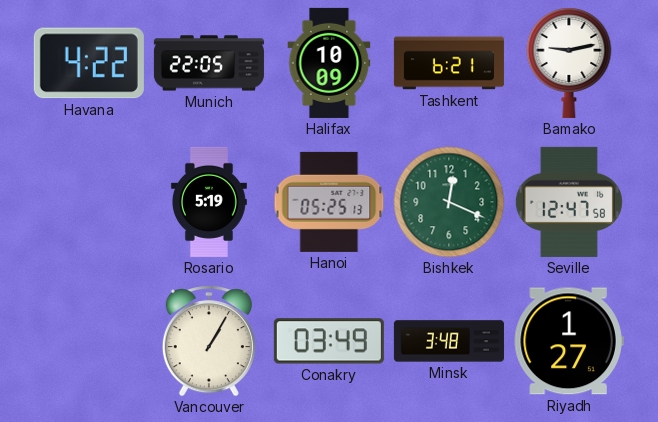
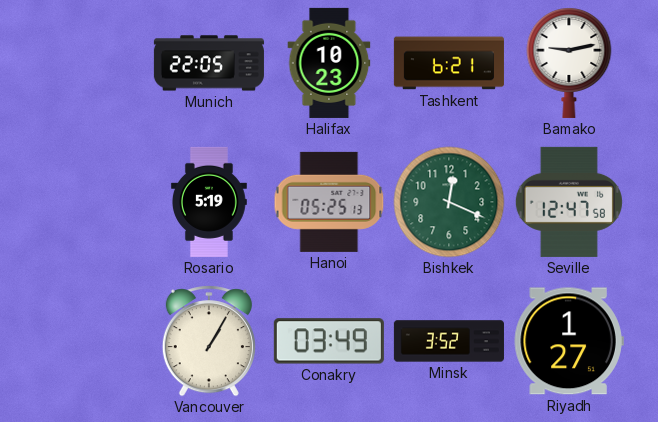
Havana: 4:22 -> none (89, 63)
Halifax: 10:09 -> 10:23 (329, 63)
Minsk: 3:48 -> 3:52 (449, 341)
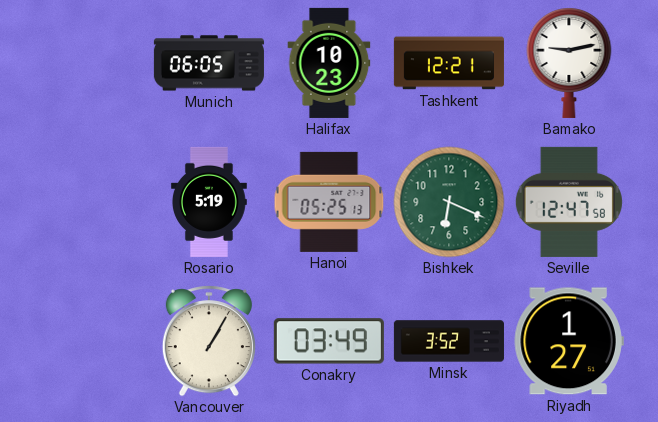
Munich: 22:05 -> 06:05 (209, 63)
Tashkent: 6:21 -> 12:21 (449, 63)
Bishkek: 12:19 -> 6:19 (449, 202)
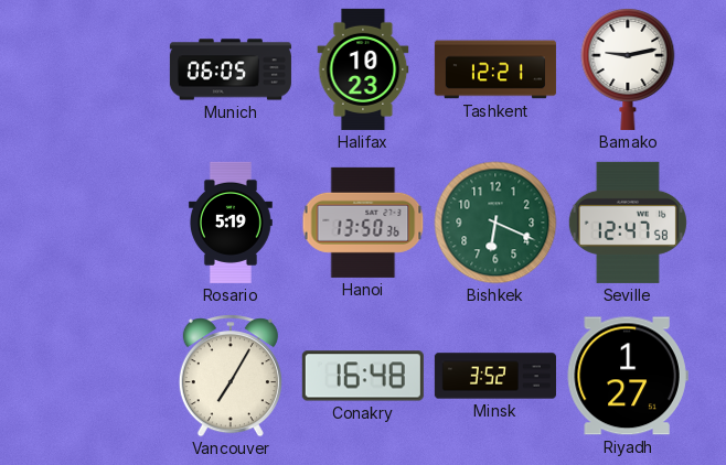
Hanoi: 05:25 -> 13:50 (363, 223)
Vancouver: 1:05 -> 7:05 (231, 376)
Conakry: 03:49 -> 16:48 (363, 376)
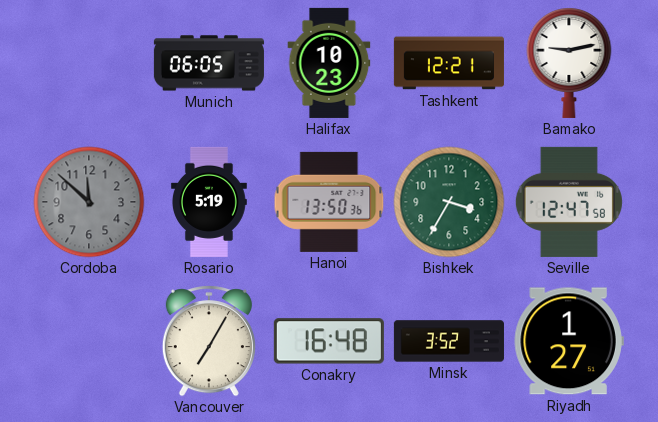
Cordoba: none -> 11:52 (89, 202)
Bishkek: 6:19 -> 3:35 (449, 202)
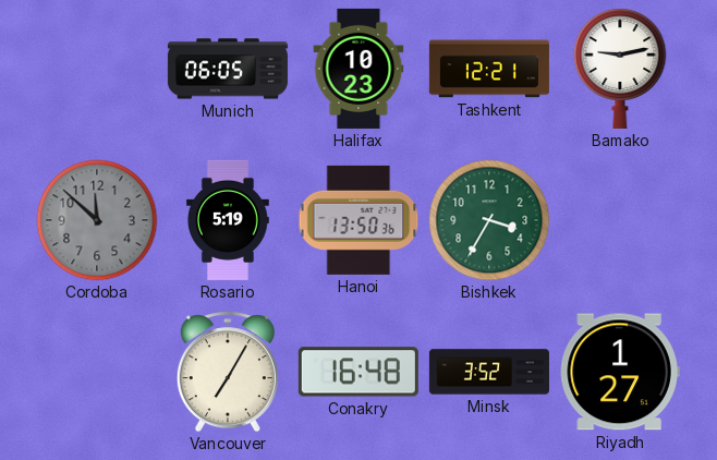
Seville: 12:47 -> none (569, 202)
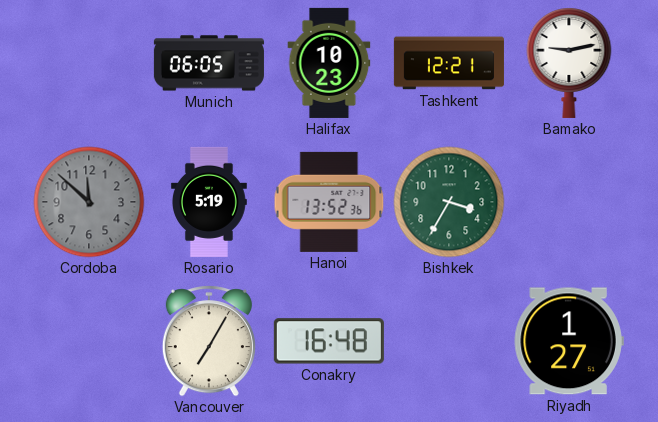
Hanoi: 13:50 -> 13:52 (329, 202)
Minsk: 3:52 -> none (489, 372)
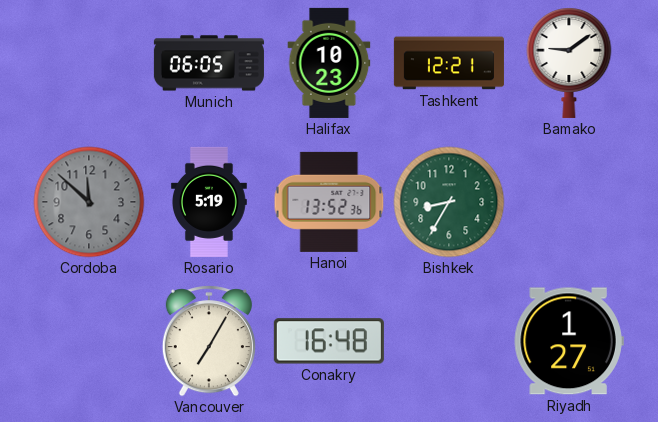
Bamako: 9:13 -> 9:09 (569, 63)
Bishkek: 3:35 -> 8:35 (449, 202)
